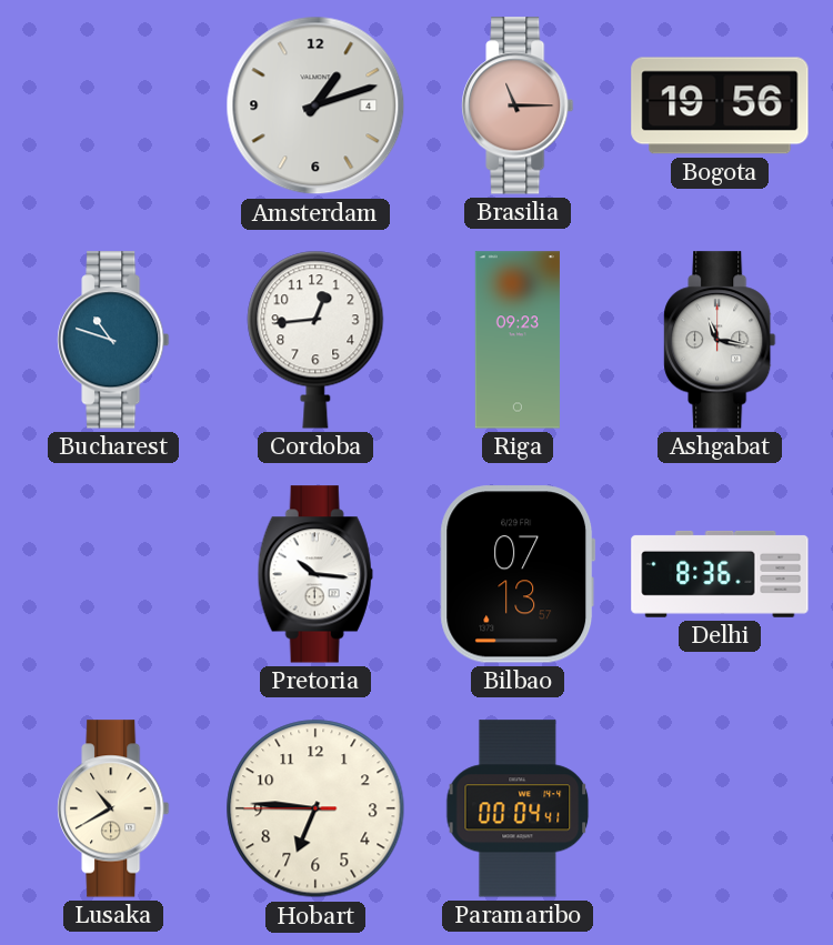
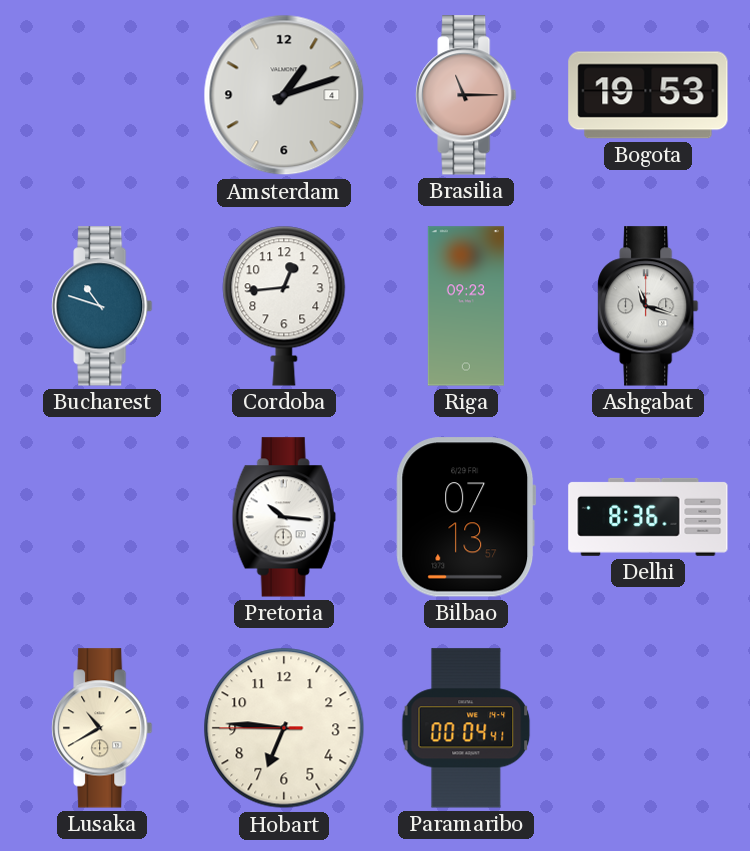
Bogota: 19:56 -> 19:53 (648, 95)
Ashgabat: 11:17 -> 11:18 (648, 306)
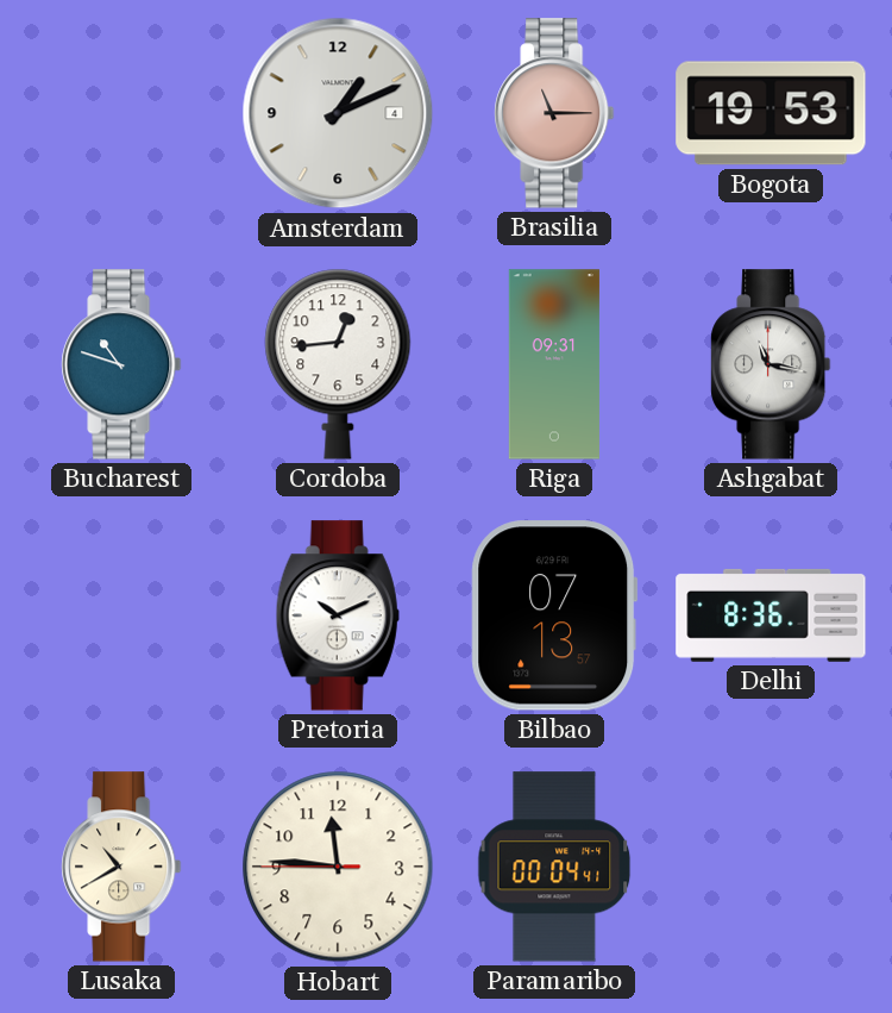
Amsterdam: 1:12 -> 1:11 (338, 113)
Riga: 09:23 -> 09:31 (554, 364)
Ashgabat: 11:18 -> 11:17 (771, 364)
Pretoria: 10:16 -> 10:11 (338, 615)
Hobart: 6:45 -> 11:45 (338, 867)
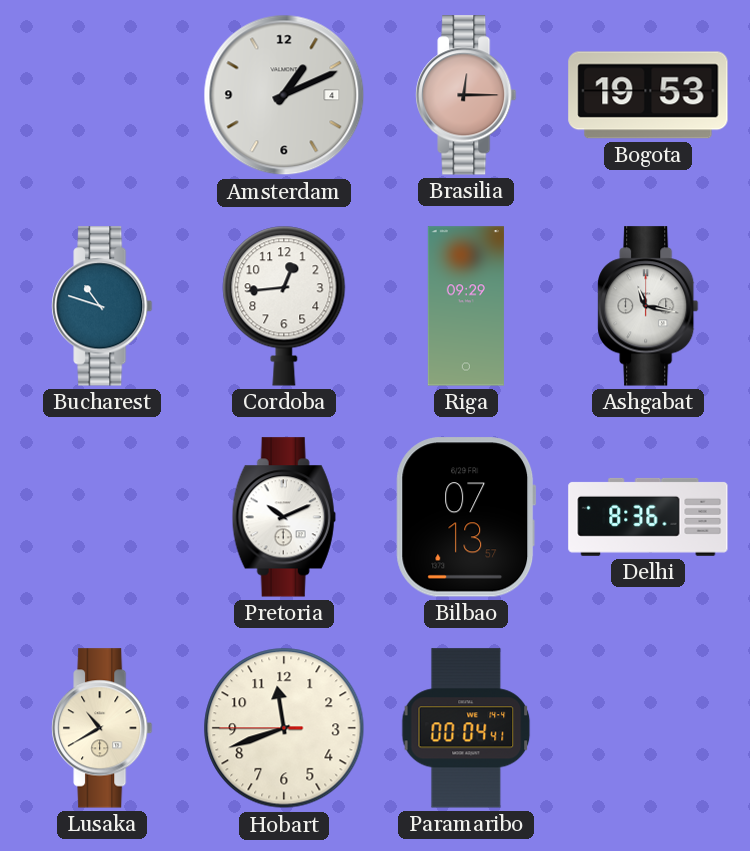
Brasilia: 11:15 -> 12:15 (466, 95)
Riga: 09:31 -> 09:29 (466, 306)
Hobart: 11:45 -> 11:41 (284, 728)
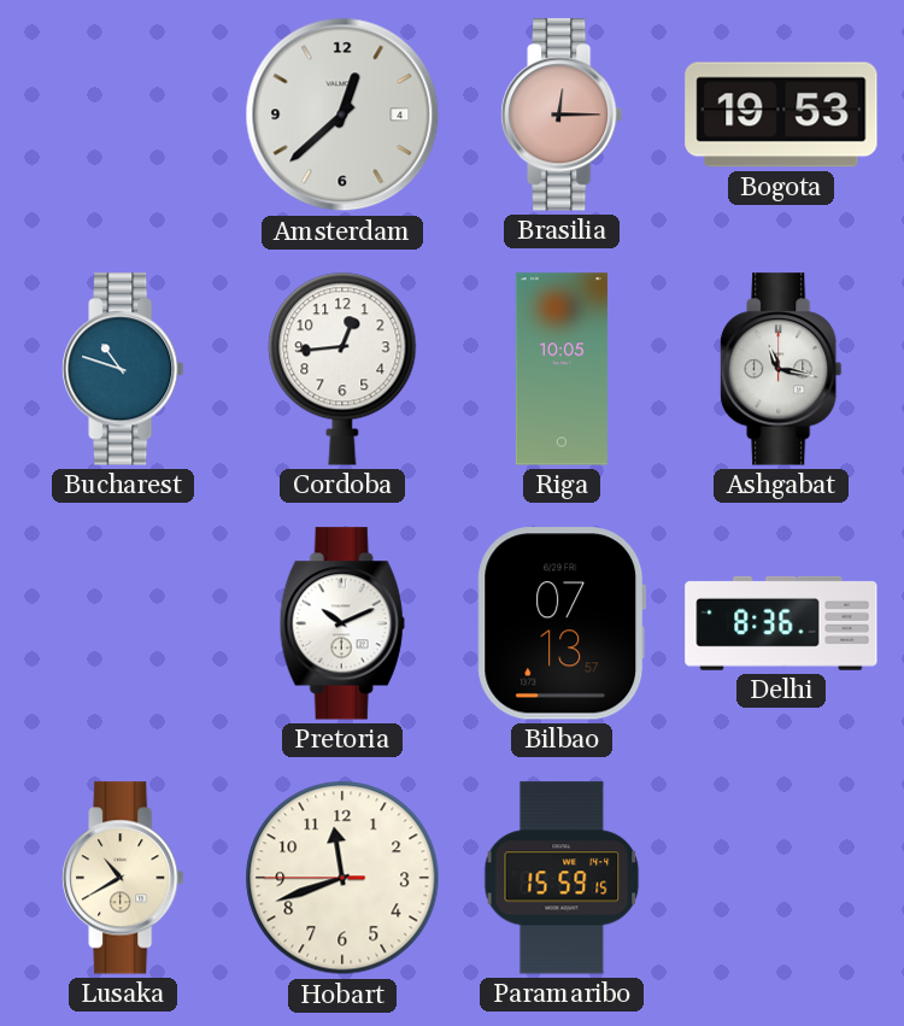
Amsterdam: 1:11 -> 12:38 (342, 115)
Riga: 09:29 -> 10:05 (562, 369)
Paramaribo: 00:04 -> 15:59 (562, 878)
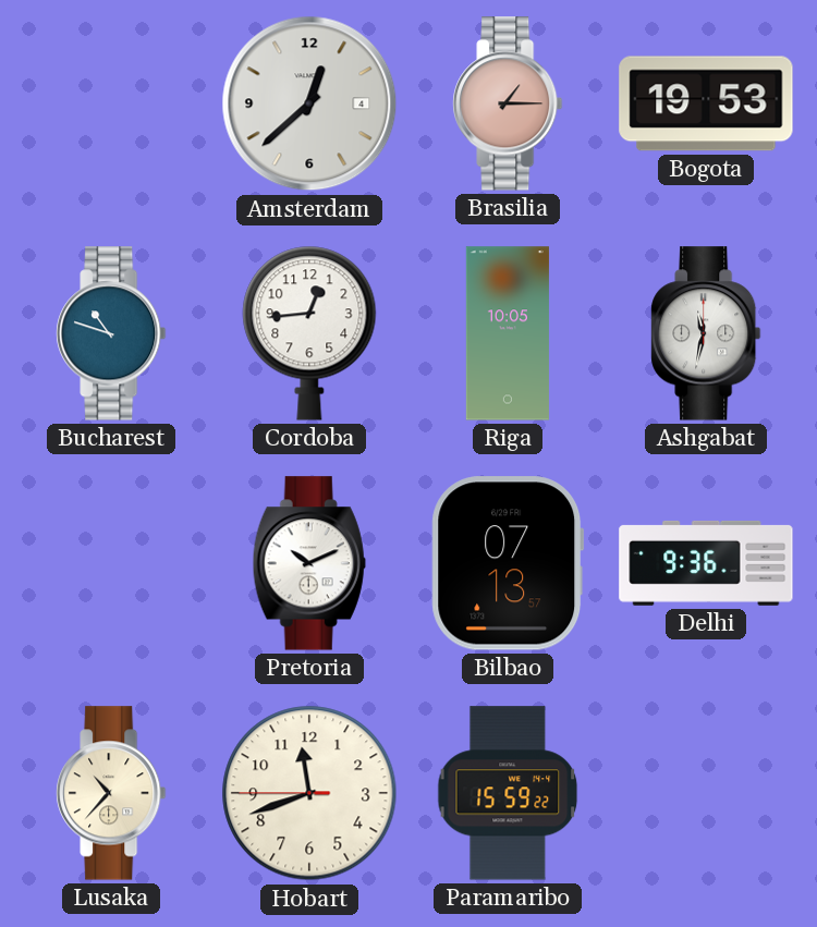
Brasilia: 12:15 -> 1:15 (508, 103)
Ashgabat: 11:17 -> 11:32 (706, 333)
Delhi: 8:36 -> 9:36 (706, 563)
Lusaka: 10:40 -> 10:37 (111, 793)
Paramaribo: 15:59:15 -> 15:59:22 (508, 793)
